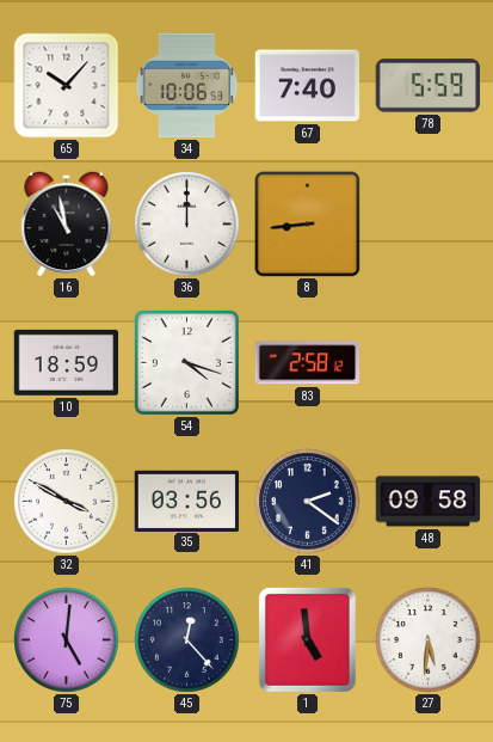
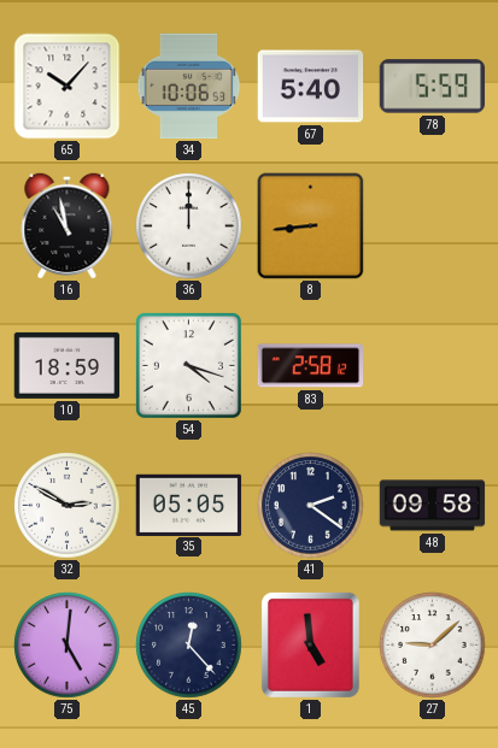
67: 7:40 -> 5:40 (311, 87)
32: 3:50 -> 2:50 (68, 506)
35: 03:56 -> 05:05 (189, 505)
27: 5:31 -> 9:08 (433, 646)
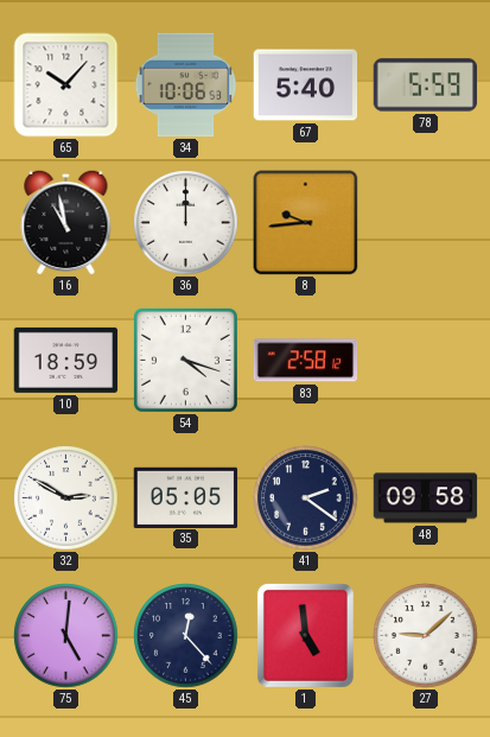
8: 8:44 -> 9:44 (306, 223)
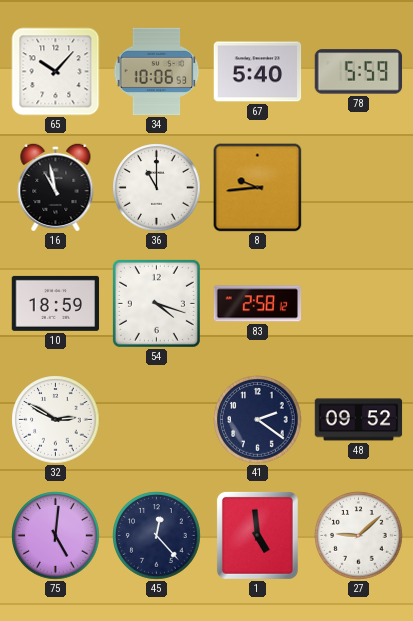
36: 12:00 -> 11:00 (157, 188)
35: 05:05 -> none (186, 497)
48: 09:58 -> 09:52 (359, 420)
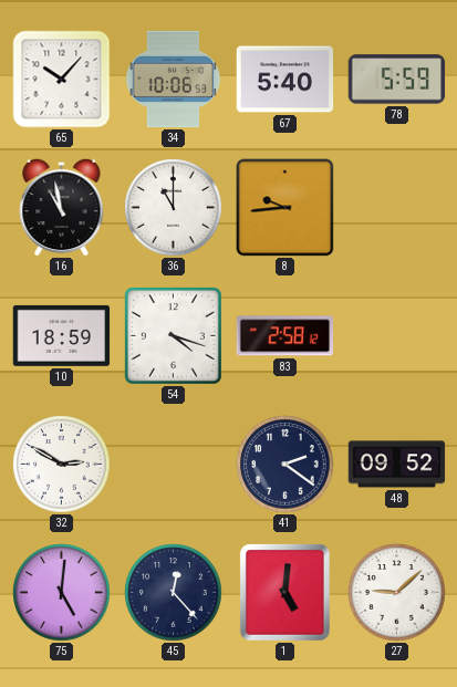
1: 4:59 -> 5:01 (284, 592)
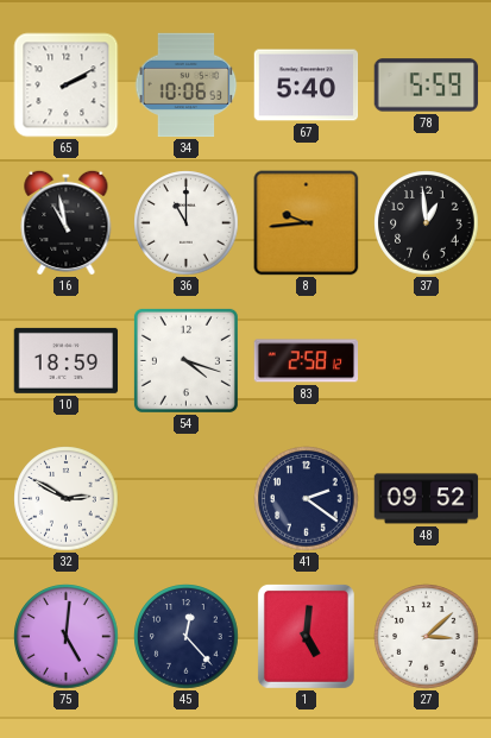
65: 10:07 -> 2:10 (67, 86)
37: none -> 12:59 (427, 223)
27: 9:08 -> 3:08 (427, 637)
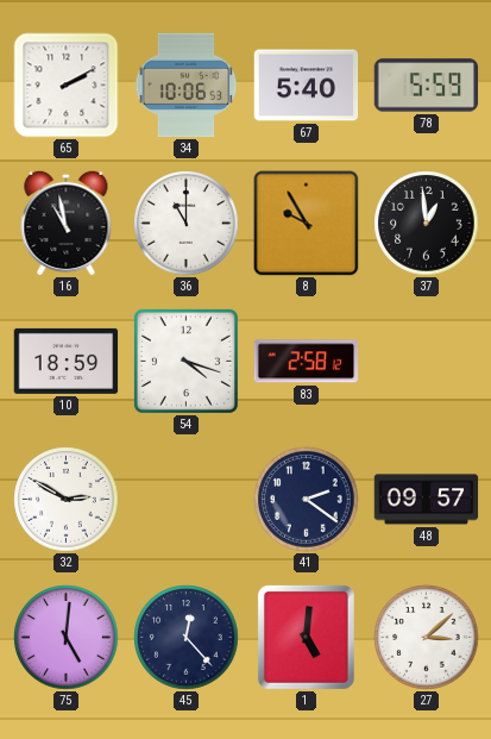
8: 9:44 -> 9:55 (307, 224)
48: 09:52 -> 09:57 (427, 500)
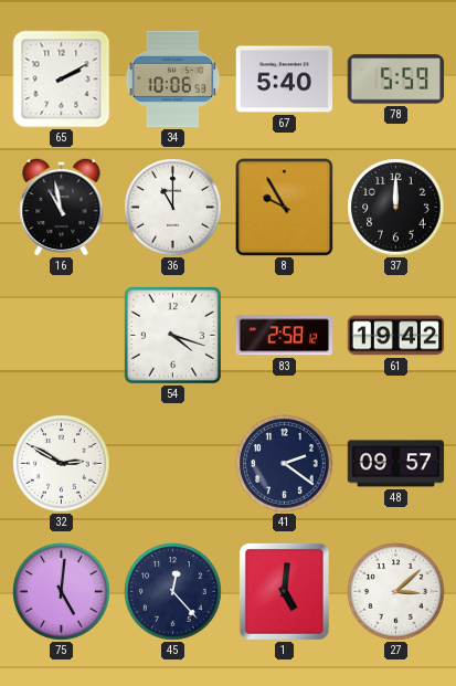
37: 12:59 -> 12:00 (396, 208)
10: 18:59 -> none (67, 361)
61: none -> 19:42 (396, 336)
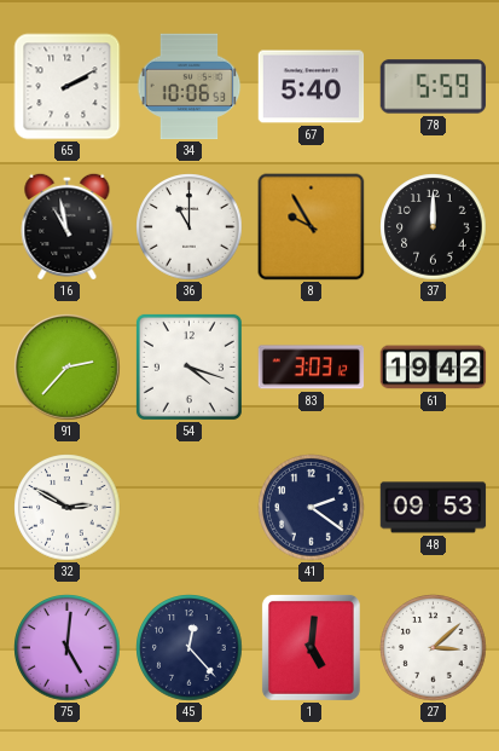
91: none -> 2:37 (68, 368)
83: 2:58 -> 3:03 (312, 368)
48: 09:57 -> 09:53 (434, 508)
